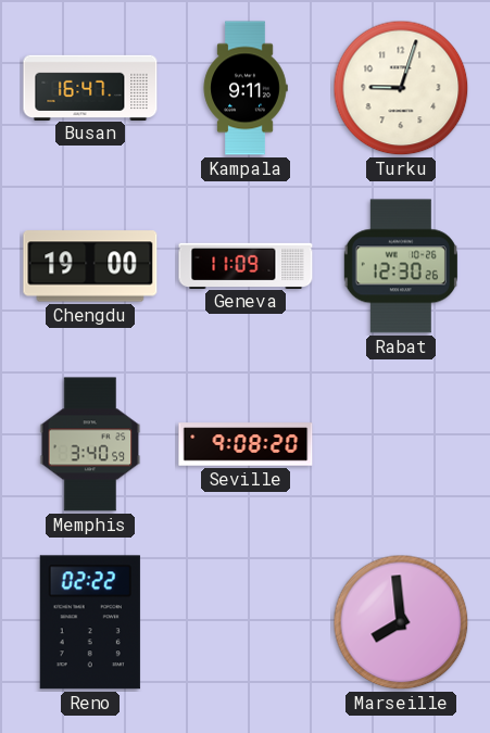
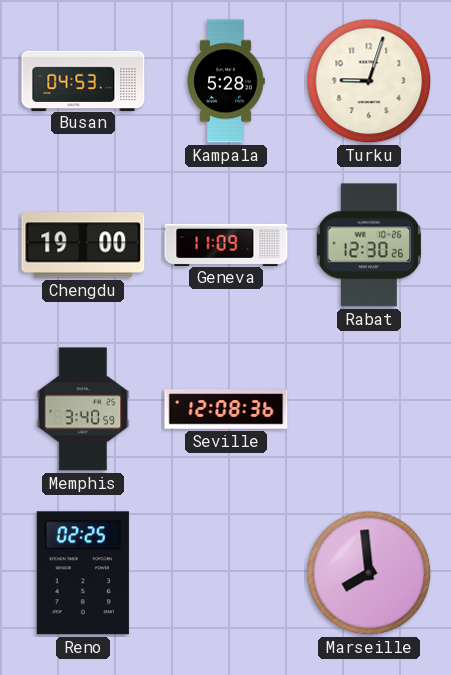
Busan: 16:47 -> 04:53 (83, 80)
Kampala: 9:11 -> 5:28 (226, 81)
Seville: 9:08 -> 12:08 (226, 409)
Reno: 02:22 -> 02:25 (83, 573)
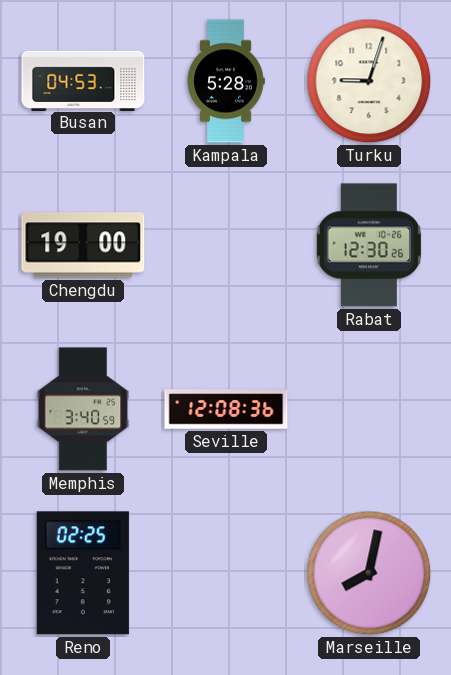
Geneva: 11:09 -> none (226, 244)
Marseille: 7:59 -> 8:02 (369, 573)
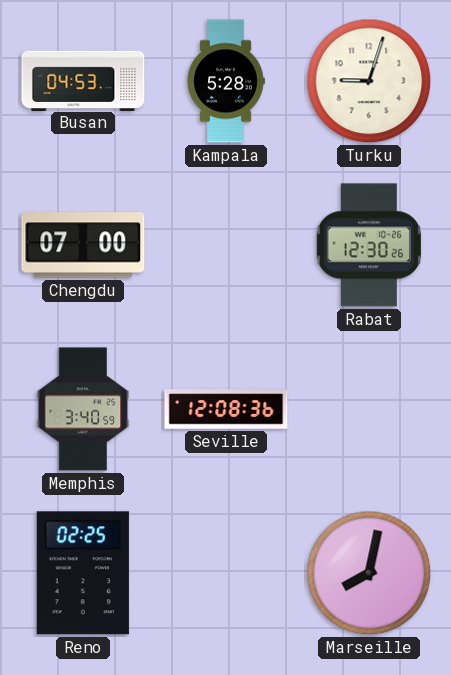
Chengdu: 19:00 -> 07:00 (83, 245)
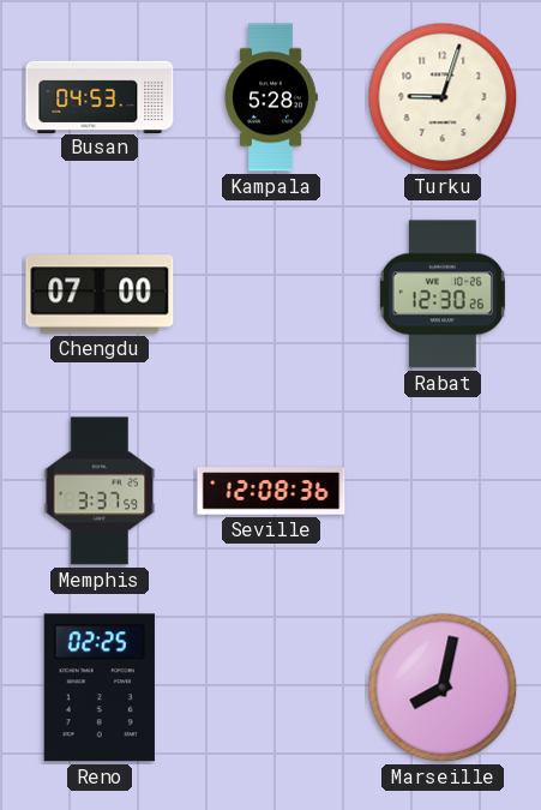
Memphis: 3:40 -> 3:37 (100, 491)
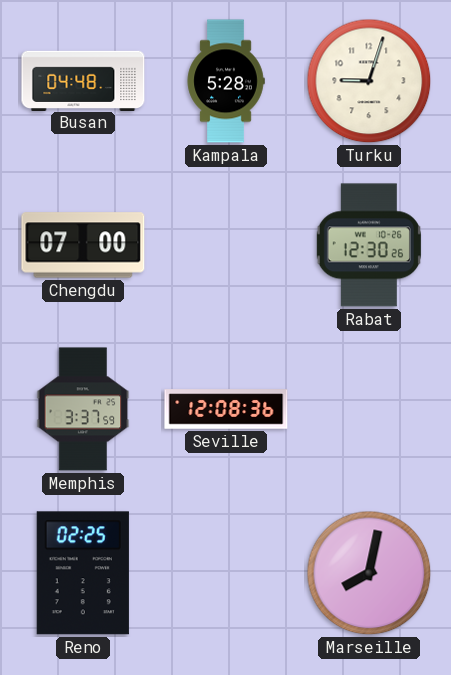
Busan: 04:53 -> 04:48 (83, 80)
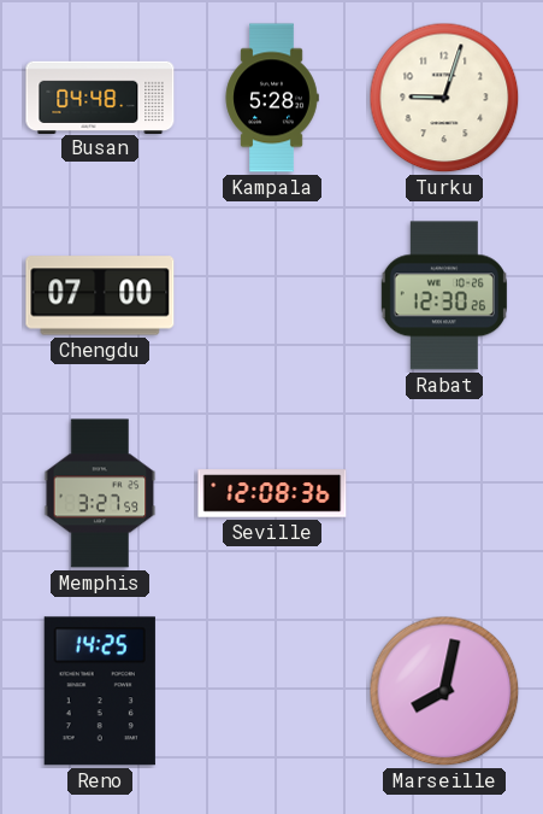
Memphis: 3:37 -> 3:27 (100, 493)
Reno: 02:25 -> 14:25 (100, 691)
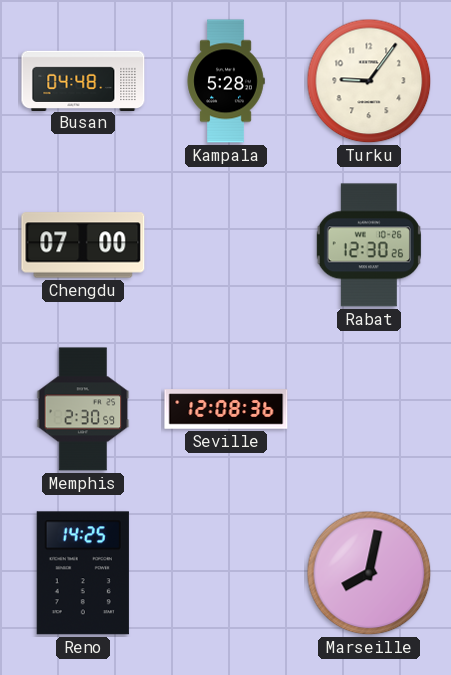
Turku: 9:03 -> 9:06 (369, 81)
Memphis: 3:27 -> 2:30 (83, 409)
